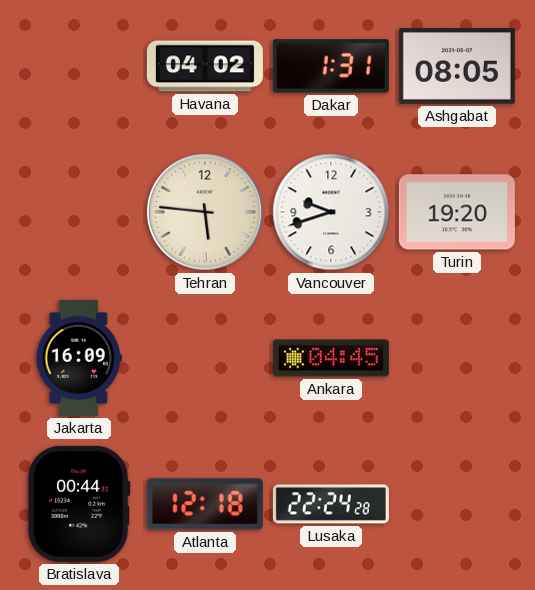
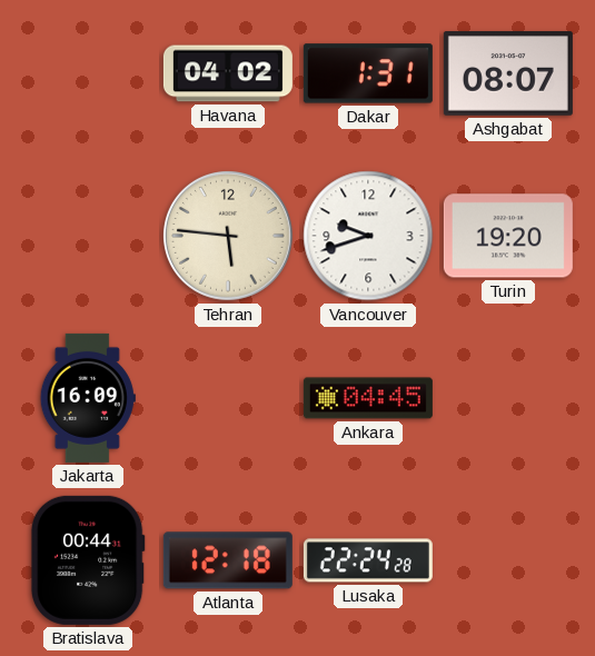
Ashgabat: 08:05 -> 08:07 (508, 73)
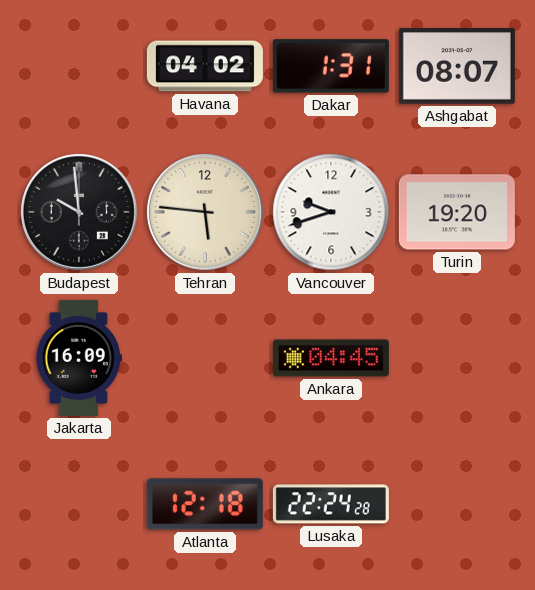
Budapest: none -> 9:59 (79, 212)
Bratislava: 00:44 -> none (88, 560)
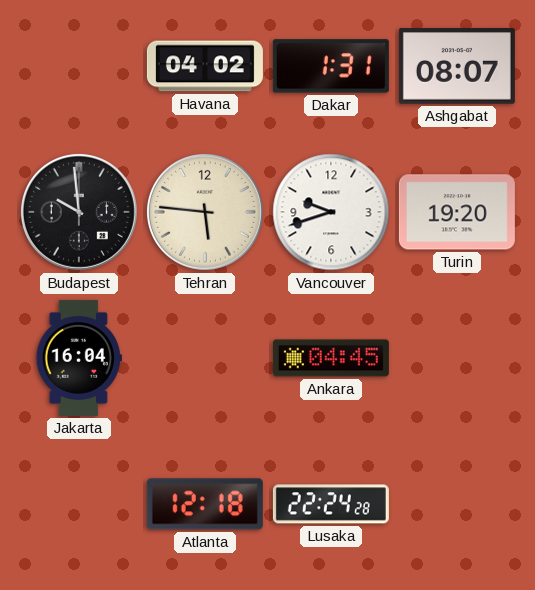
Jakarta: 16:09 -> 16:04 (79, 358)
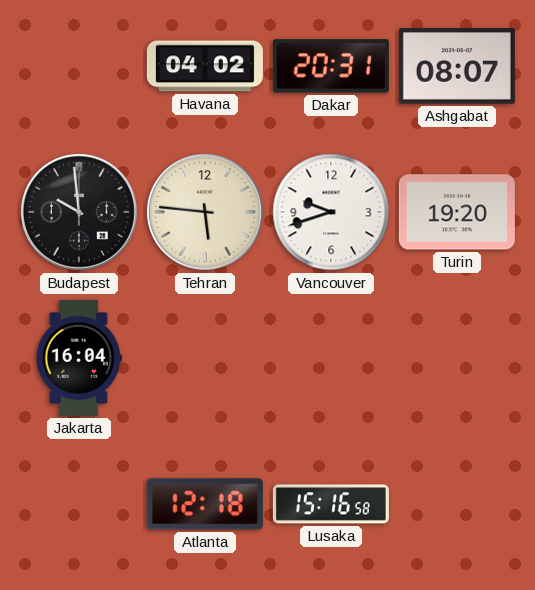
Dakar: 1:31 -> 20:31 (331, 66)
Ankara: 04:45 -> none (331, 358)
Lusaka: 22:24 -> 15:16 (331, 504)
